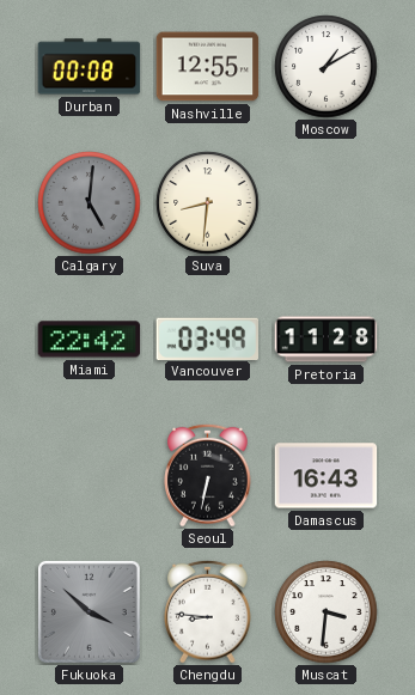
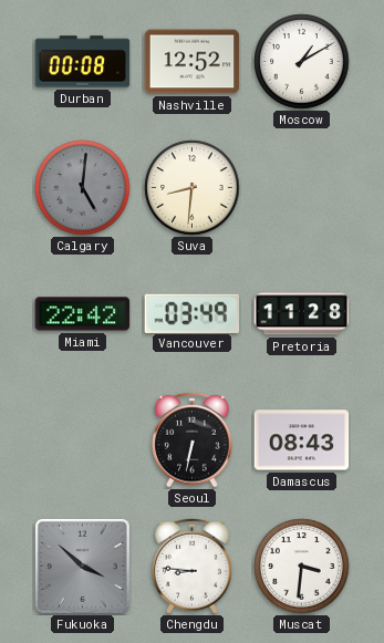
Nashville: 12:55 -> 12:52 (193, 62)
Damascus: 16:43 -> 08:43 (302, 440)
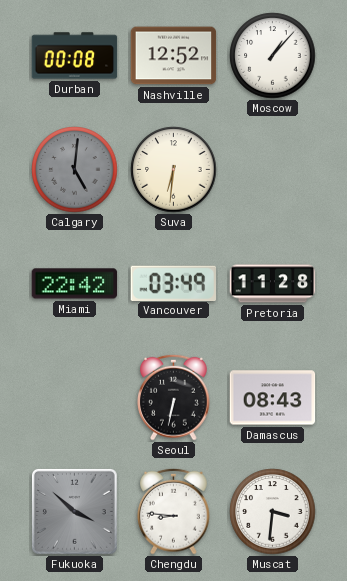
Moscow: 1:10 -> 1:07 (273, 56)
Suva: 8:31 -> 6:31 (174, 170)
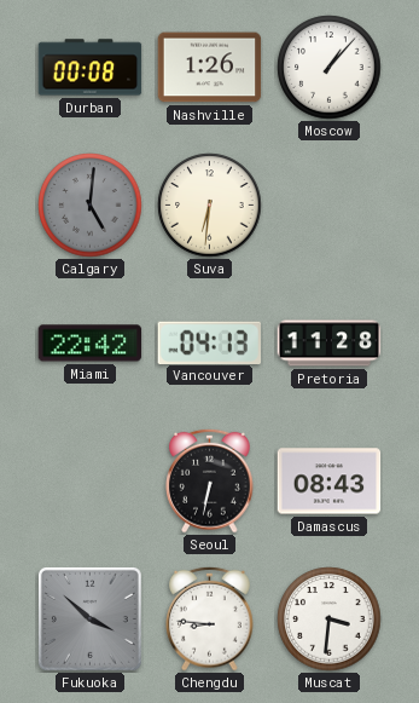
Nashville: 12:52 -> 1:26 (210, 68)
Vancouver: 03:49 -> 04:13 (209, 342)
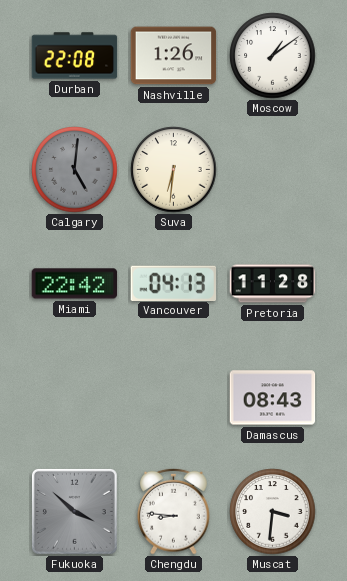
Durban: 00:08 -> 22:08 (75, 56)
Moscow: 1:07 -> 1:09 (273, 56)
Seoul: 6:32 -> none (210, 480)
